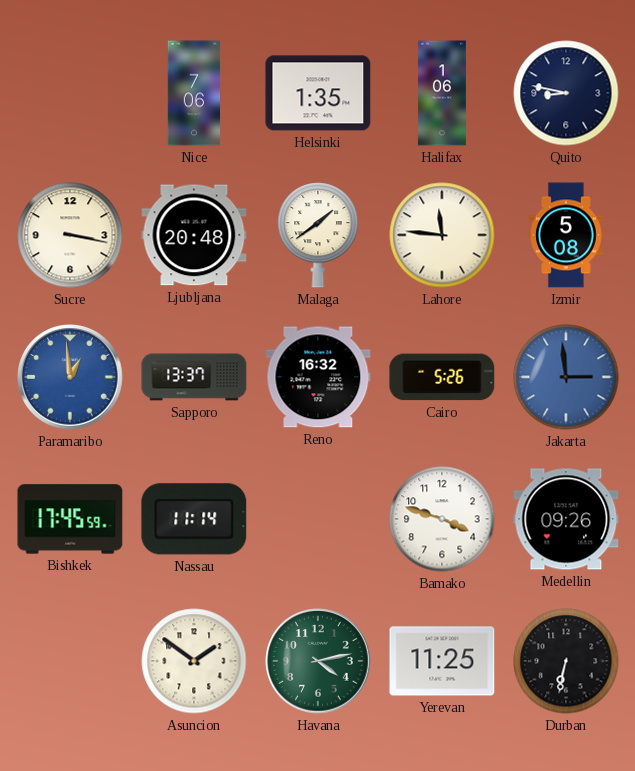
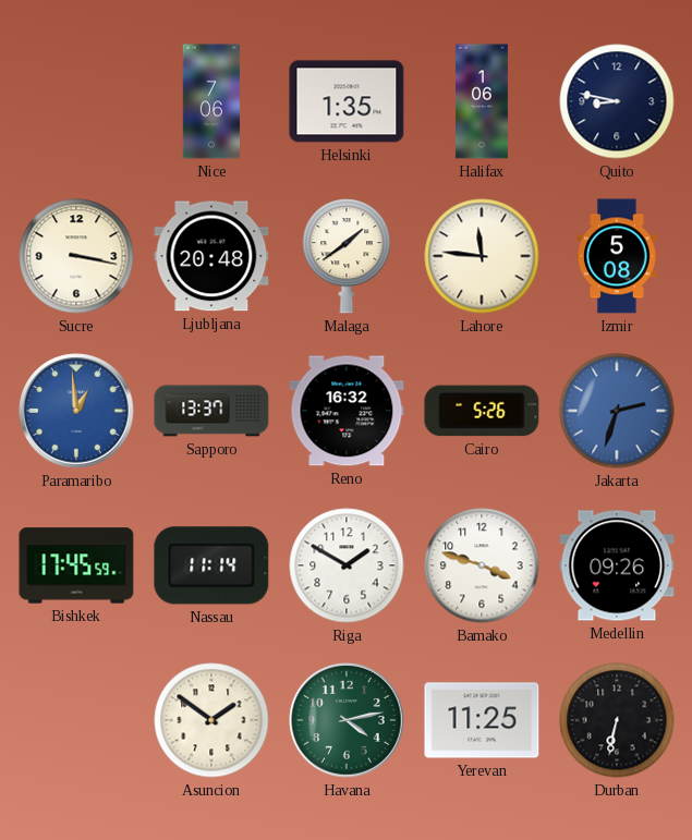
Jakarta: 2:59 -> 2:33 (617, 411)
Riga: none -> 1:50 (347, 565)
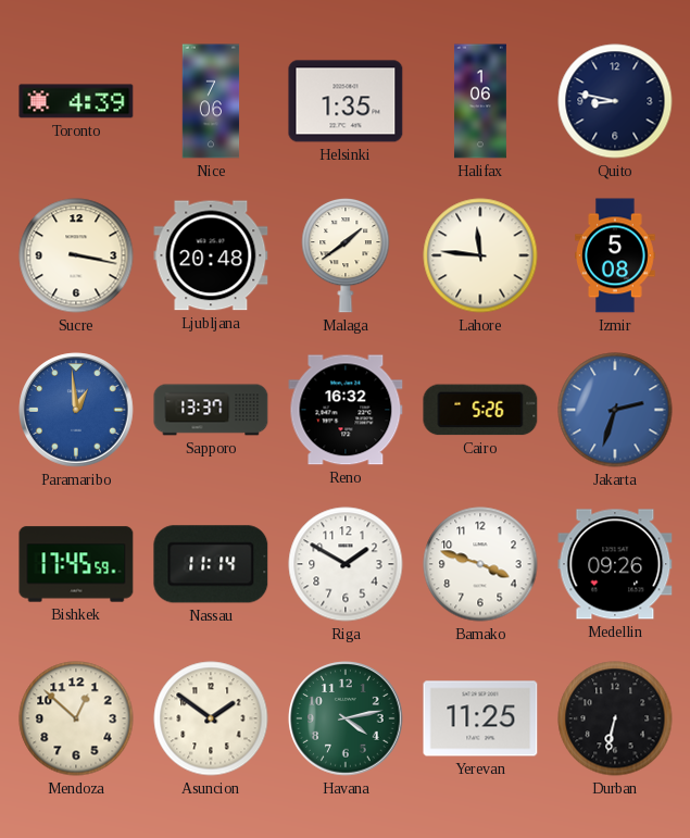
Toronto: none -> 4:39 (76, 101)
Mendoza: none -> 12:52 (76, 718)
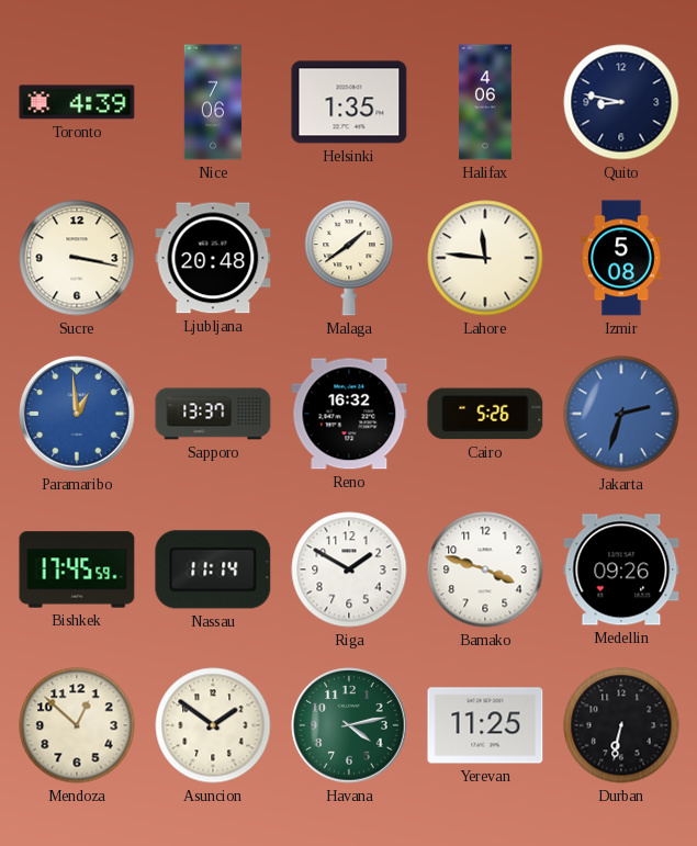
Halifax: 1:06 -> 4:06 (485, 102)
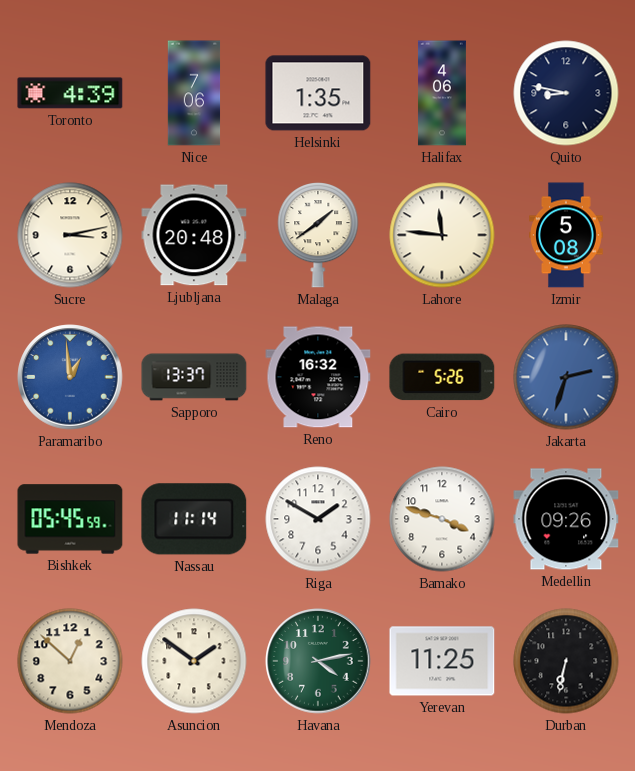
Sucre: 3:17 -> 3:13 (70, 235)
Bishkek: 17:45 -> 05:45 (70, 519)
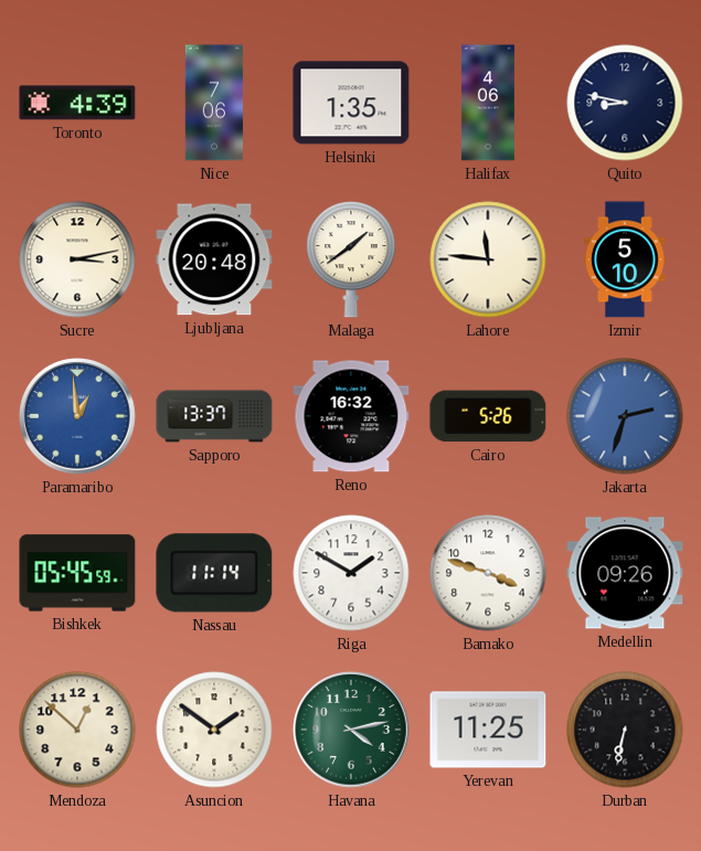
Izmir: 5:08 -> 5:10 (626, 259)
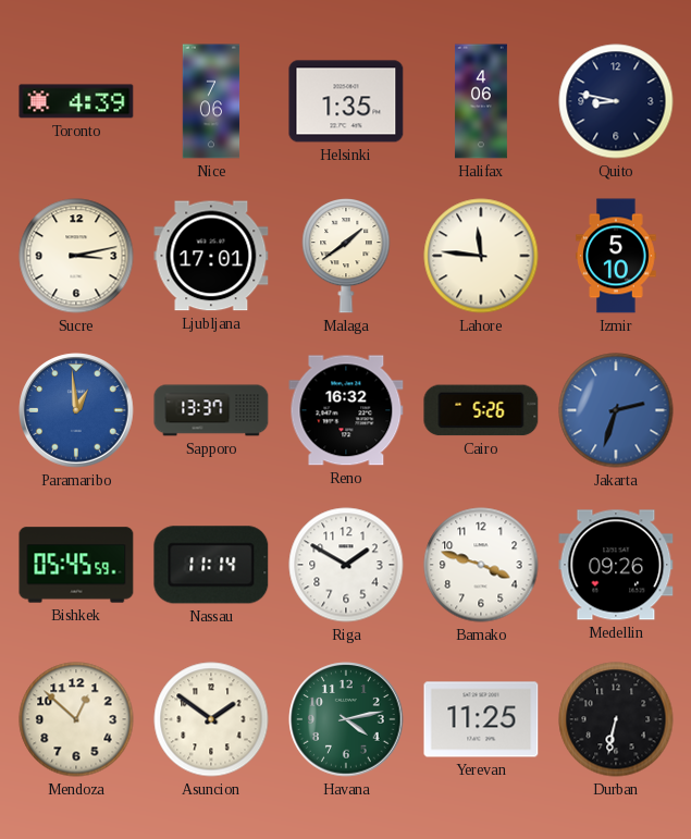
Ljubljana: 20:48 -> 17:01 (211, 256)
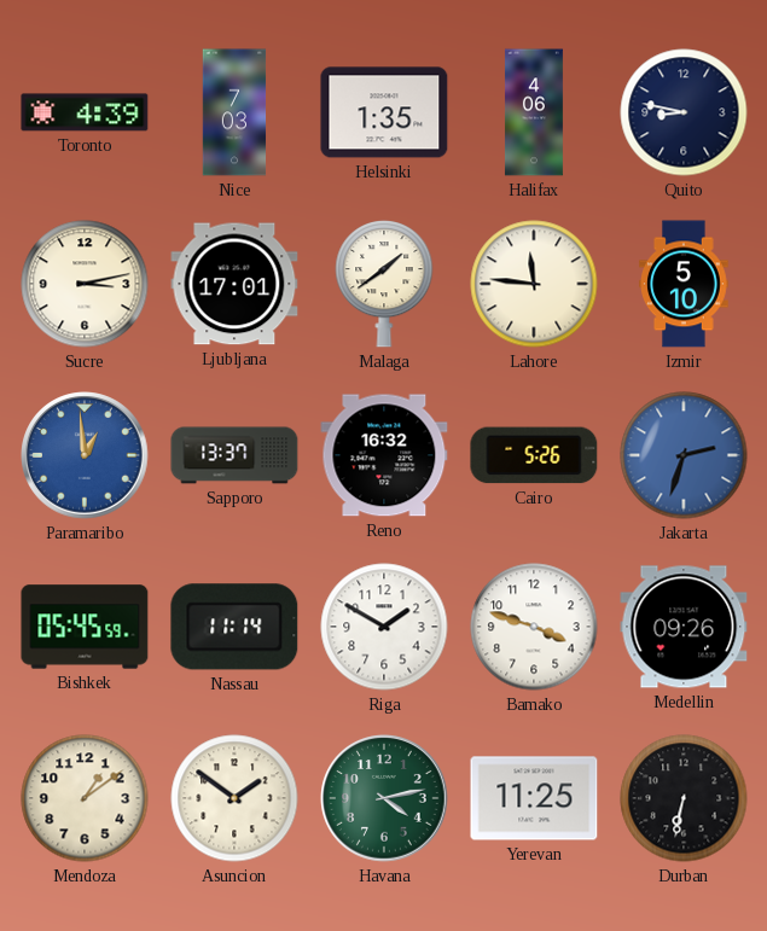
Nice: 7:06 -> 7:03 (234, 112)
Mendoza: 12:52 -> 1:09 (85, 798)
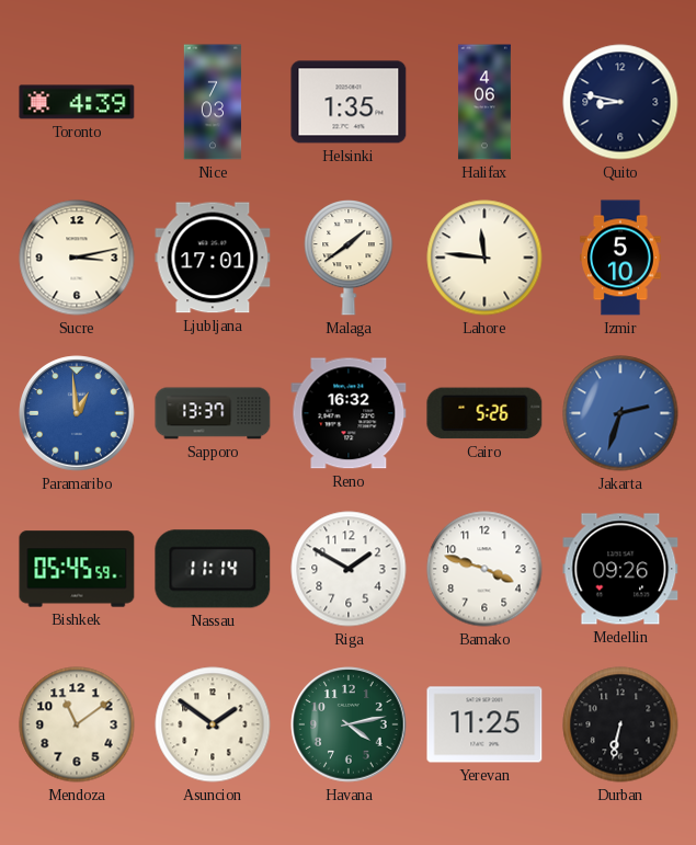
Mendoza: 1:09 -> 11:09 (77, 724)
